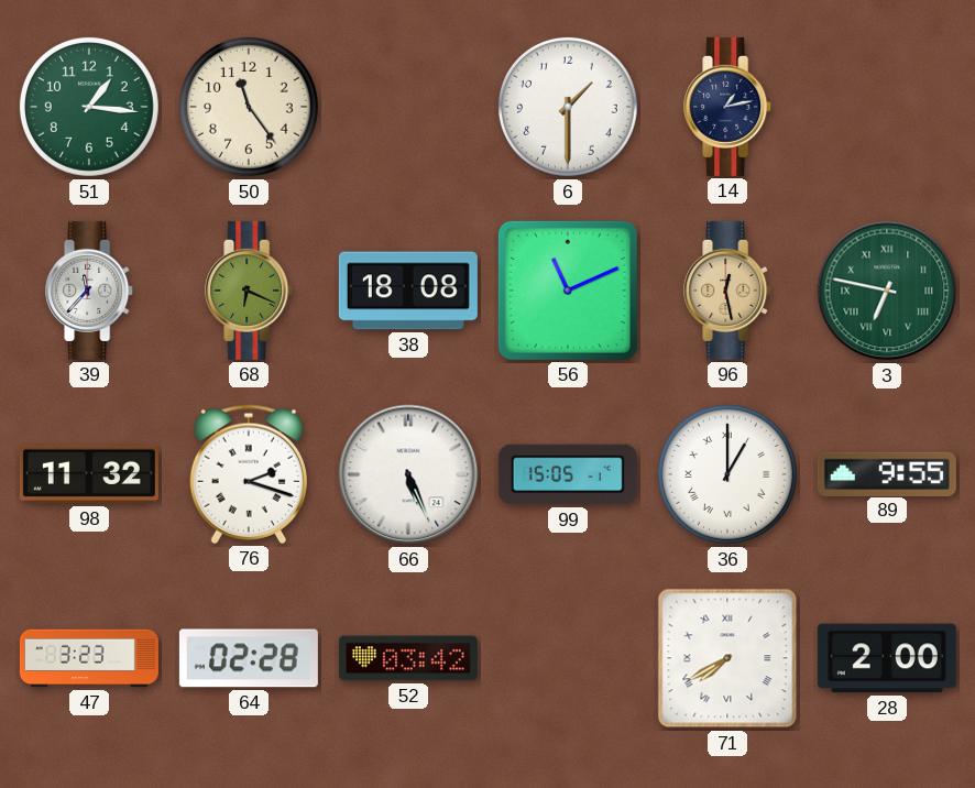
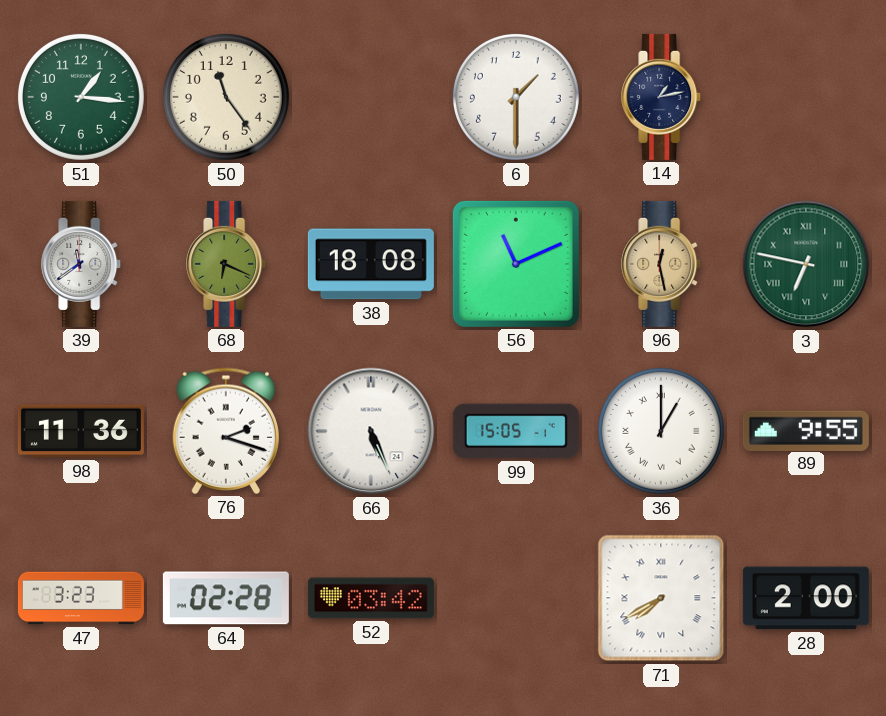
39: 11:37 -> 11:39 (82, 264)
98: 11:32 -> 11:36 (81, 431)
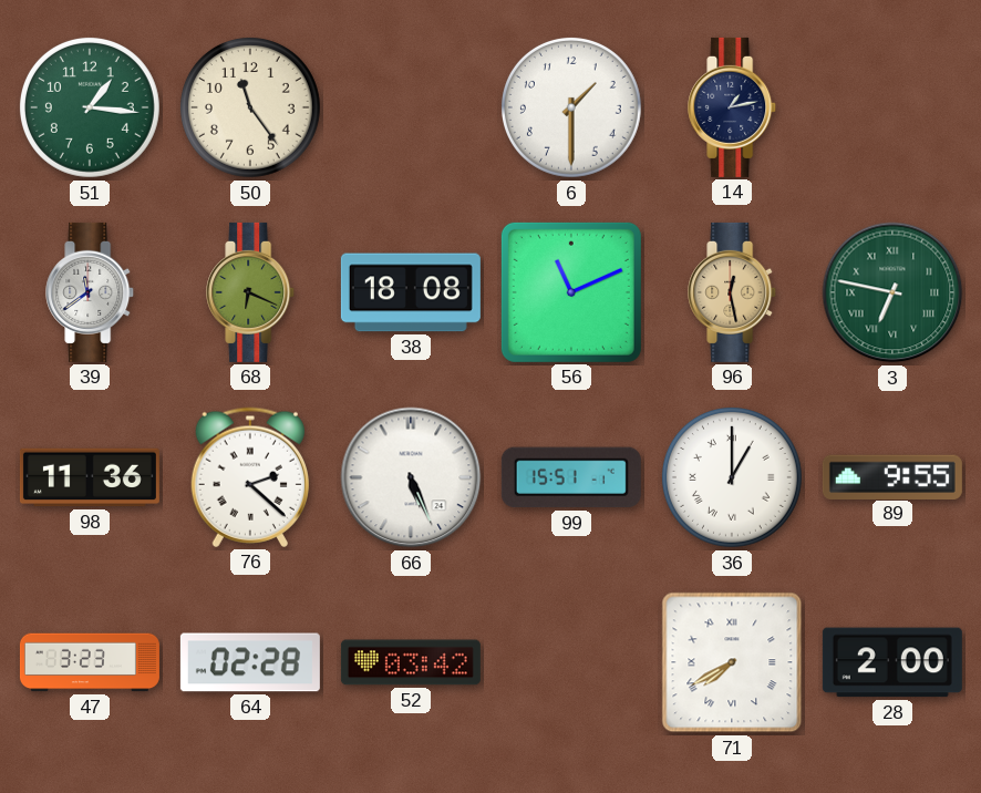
76: 2:18 -> 2:22 (250, 477)
99: 15:05 -> 15:51 (571, 477)
